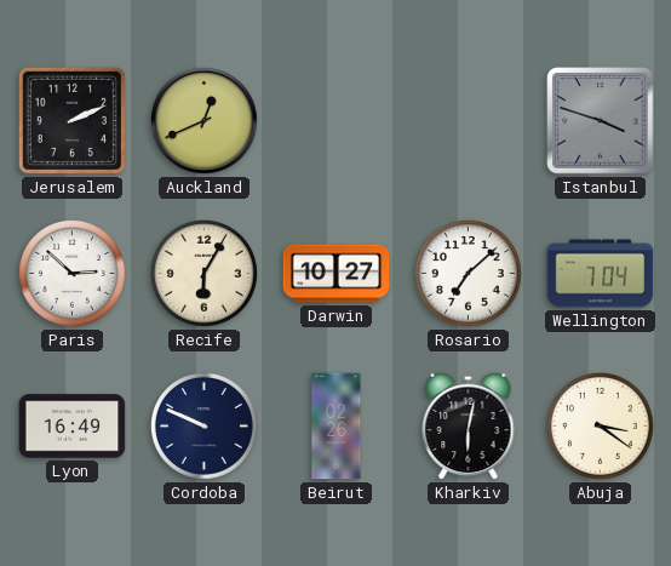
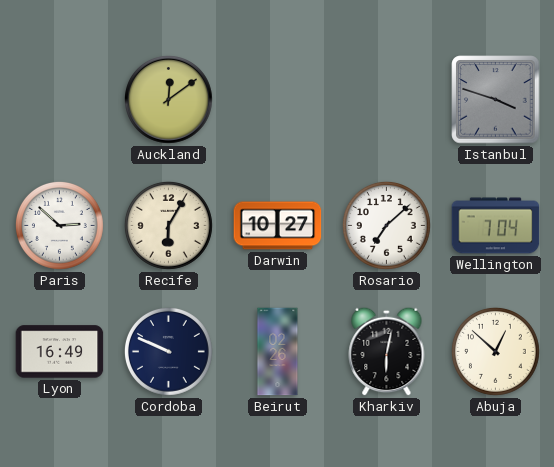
Jerusalem: 2:11 -> none (71, 120)
Auckland: 12:41 -> 12:09 (169, 100)
Abuja: 3:21 -> 12:52 (495, 351)
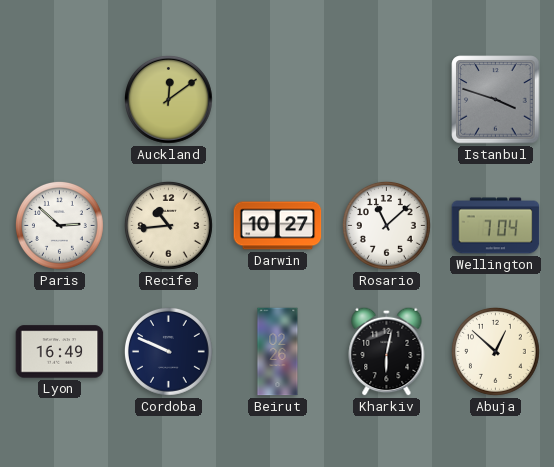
Recife: 6:05 -> 10:44 (168, 225)
Rosario: 7:08 -> 11:08 (386, 225)
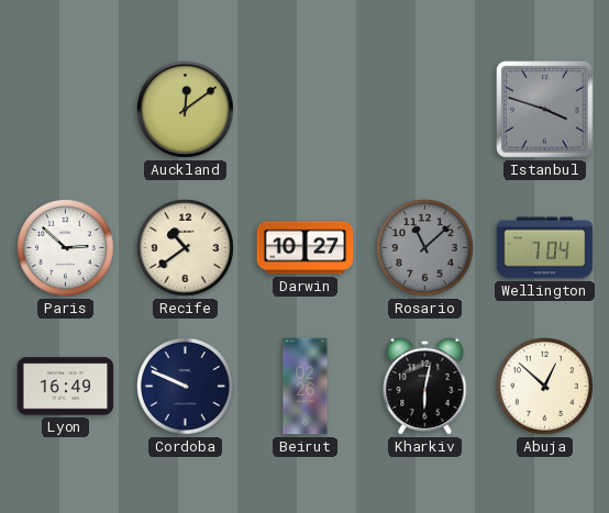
Recife: 10:44 -> 10:39 (185, 247)
Rosario dial: white -> grey (424, 247)
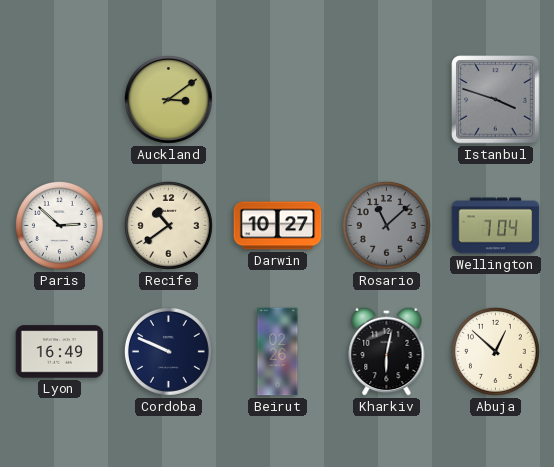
Auckland: 12:09 -> 3:09 (169, 100)
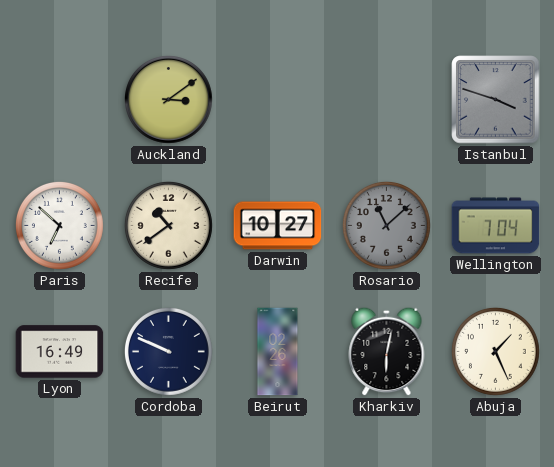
Paris: 2:52 -> 6:52 (59, 225)
Abuja: 12:52 -> 1:26 (495, 351)
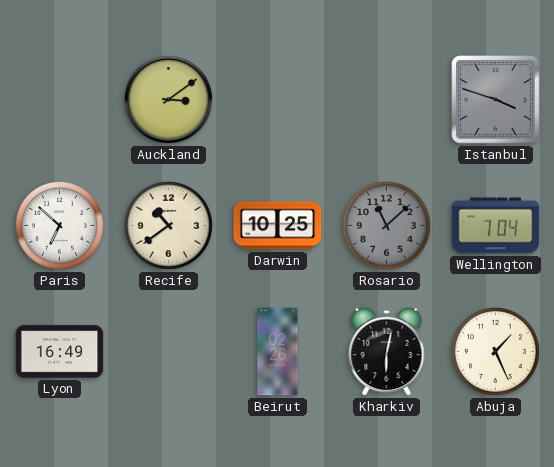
Darwin: 10:27 -> 10:25 (278, 226)
Cordoba: 9:49 -> none (168, 351)
